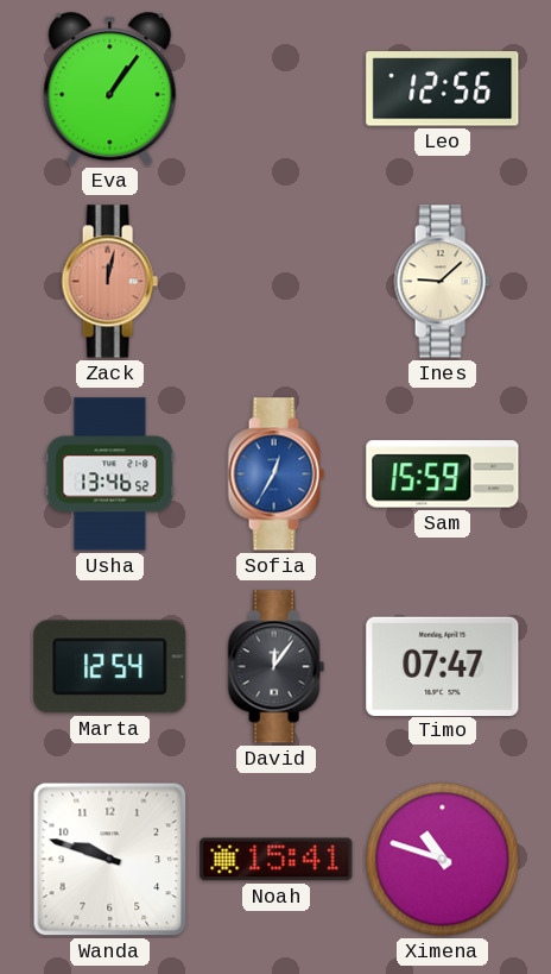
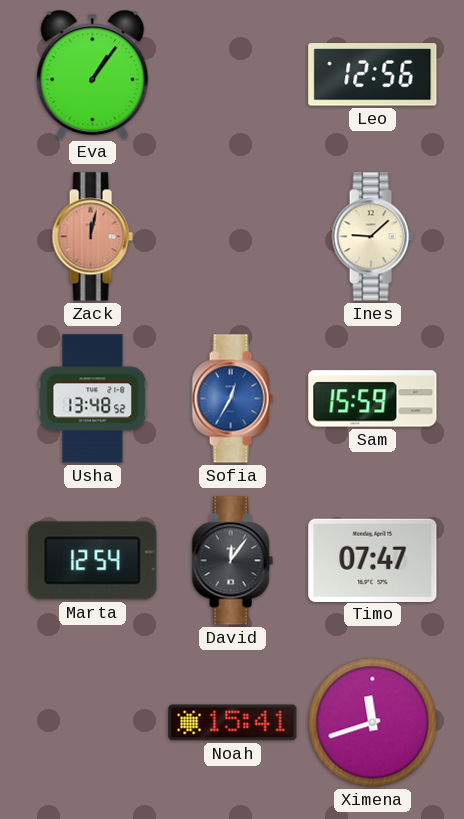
Usha: 13:46 -> 13:48 (93, 399)
Wanda: 9:48 -> none (110, 860)
Ximena: 10:48 -> 11:42 (373, 723)
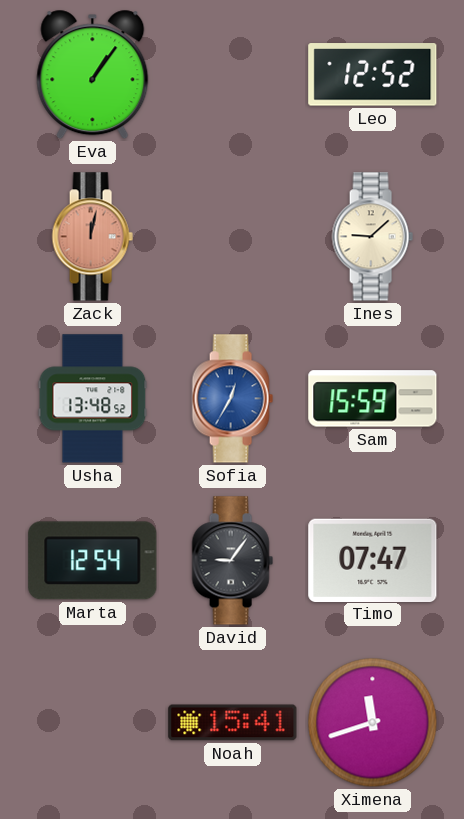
Leo: 12:56 -> 12:52 (373, 75)
David: 12:06 -> 9:06 (232, 561)
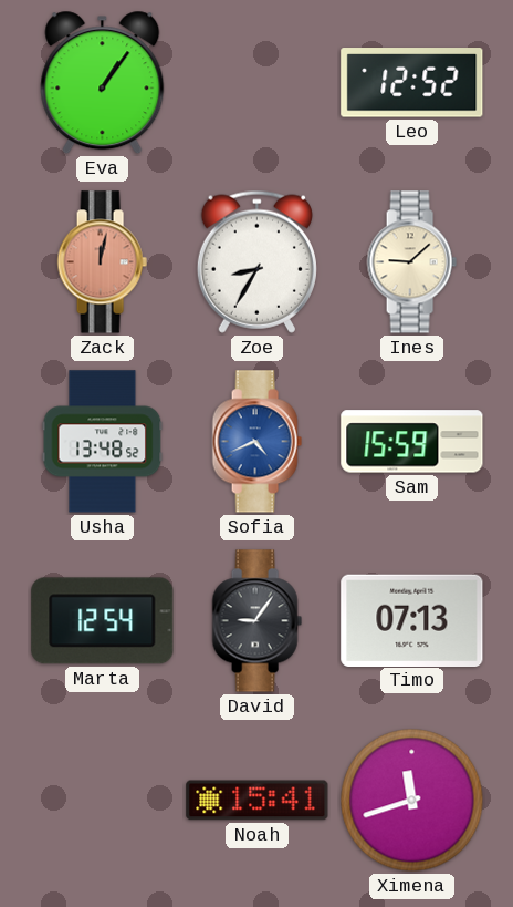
Zoe: none -> 8:35 (256, 261)
Sofia: 12:35 -> 4:41 (256, 442)
Timo: 07:47 -> 07:13 (412, 620)
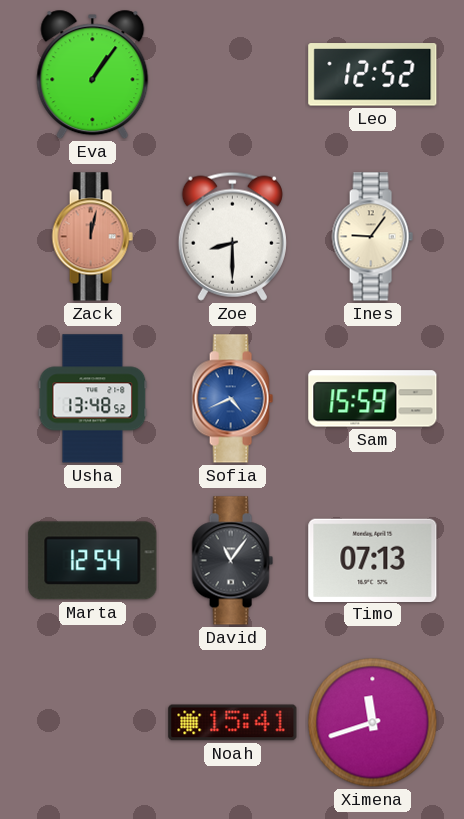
Zoe: 8:35 -> 8:30 (232, 236)
Ines: 9:08 -> 9:06 (372, 237)
David: 9:06 -> 11:06 (232, 561)
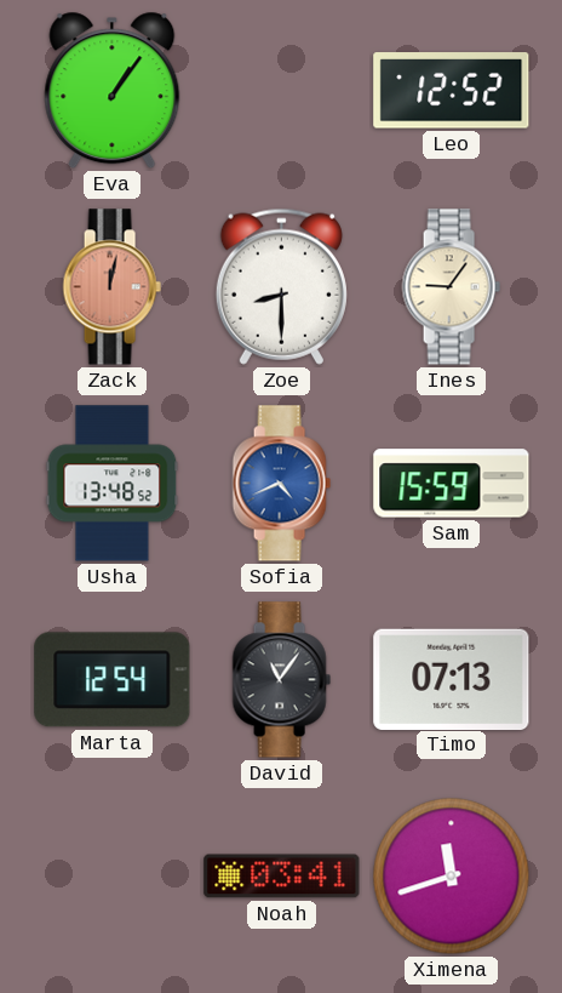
Noah: 15:41 -> 03:41 (282, 877)
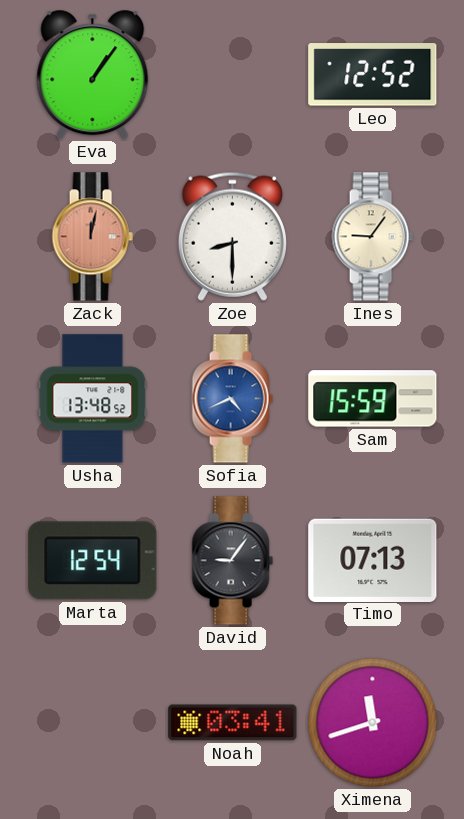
David: 11:06 -> 9:06 (232, 561)
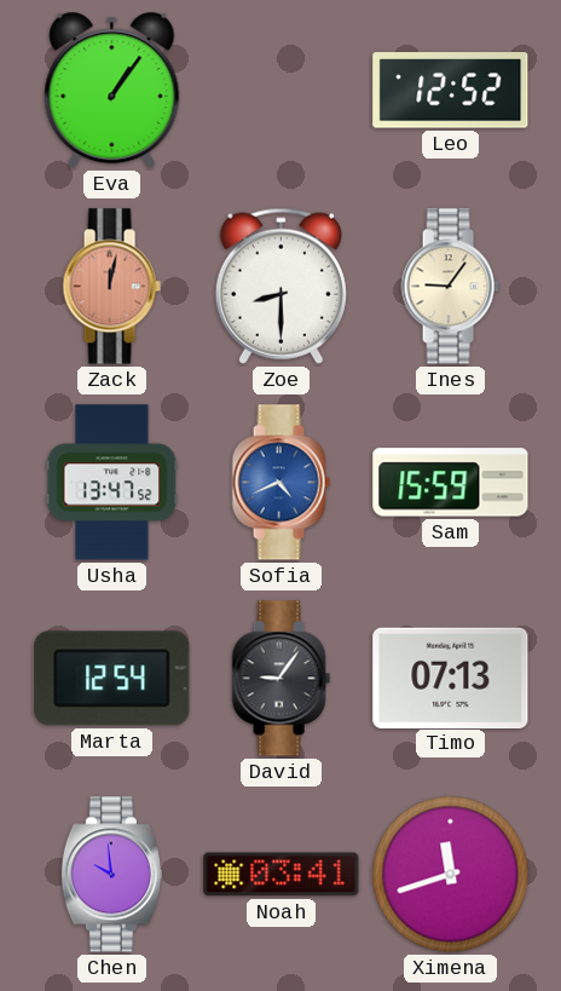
Usha: 13:48 -> 13:47 (112, 483)
Chen: none -> 9:59 (111, 875)
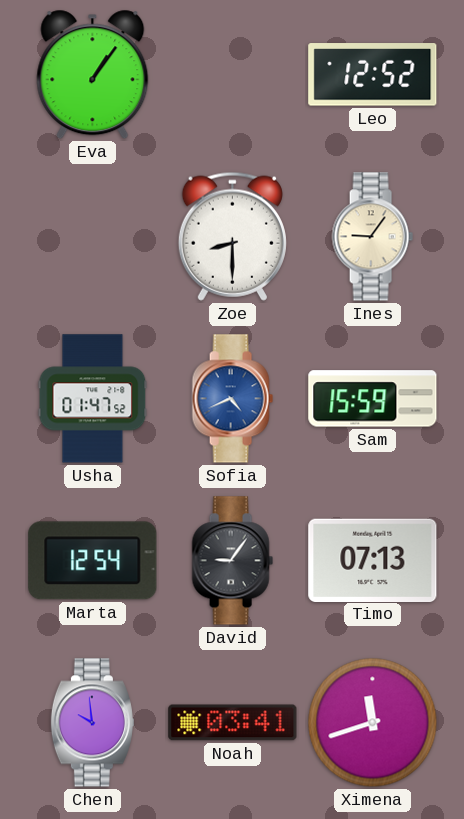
Zack: 12:02 -> none (111, 287)
Usha: 13:47 -> 01:47 (93, 399)
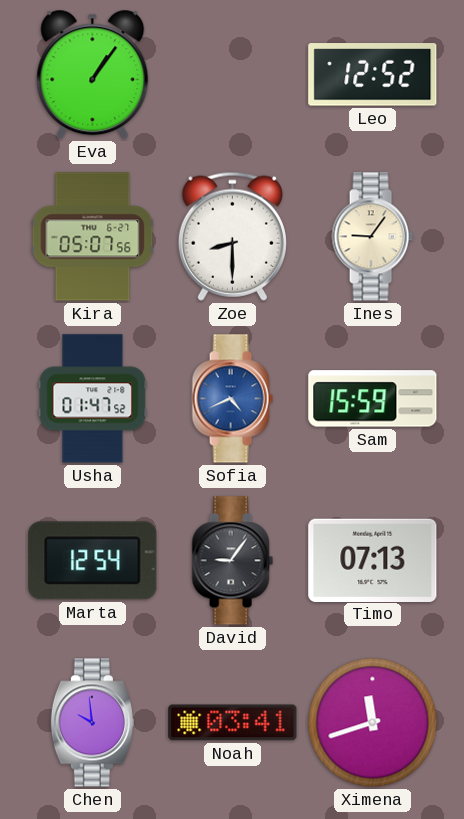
Kira: none -> 05:07 (93, 237)
